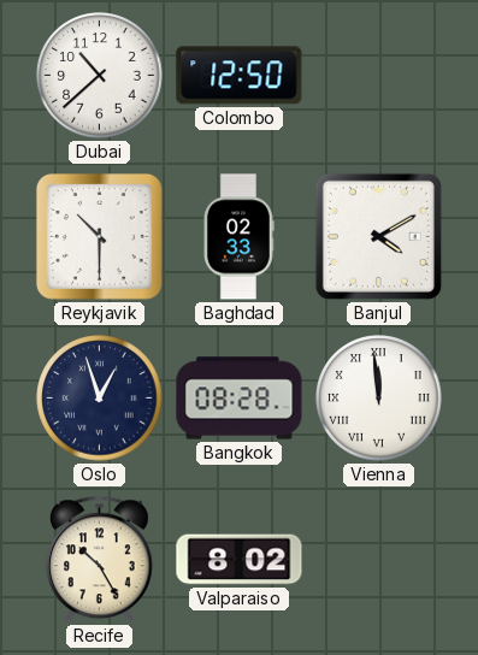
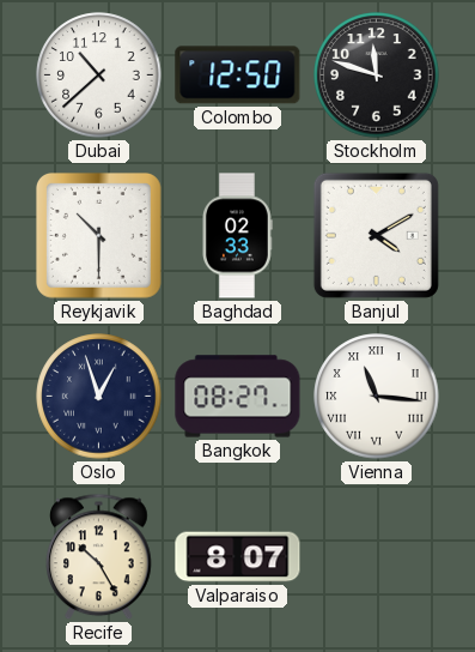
Stockholm: none -> 11:48 (377, 76)
Bangkok: 08:28 -> 08:27 (238, 397)
Vienna: 11:59 -> 11:16 (377, 397)
Valparaiso: 8:02 -> 8:07 (238, 557)
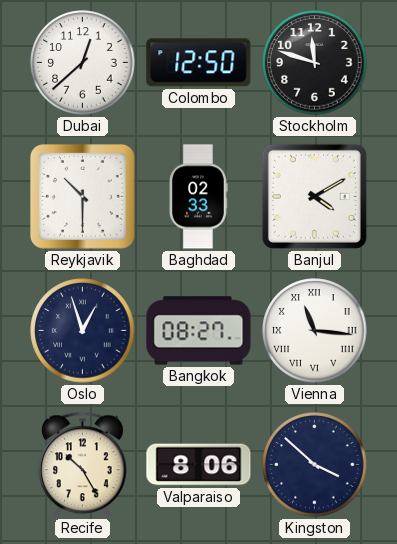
Dubai: 10:38 -> 12:38 (83, 63)
Valparaiso: 8:07 -> 8:06 (199, 465)
Kingston: none -> 3:52 (315, 465)
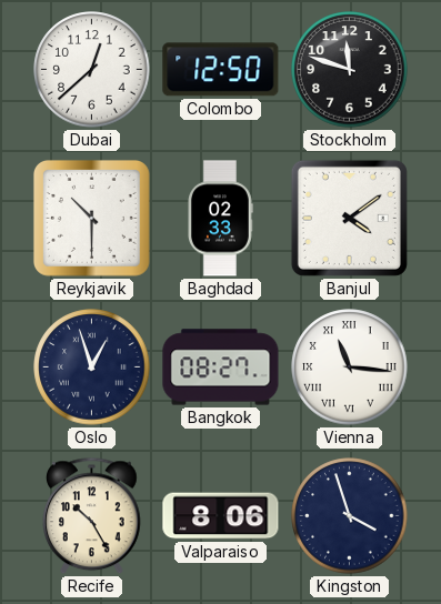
Banjul: 4:10 -> 4:09 (349, 218)
Kingston: 3:52 -> 3:57 (350, 516)
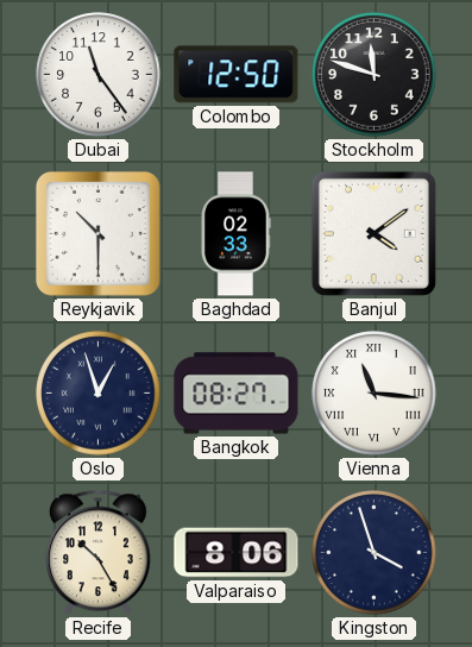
Dubai: 12:38 -> 11:24 (99, 75)
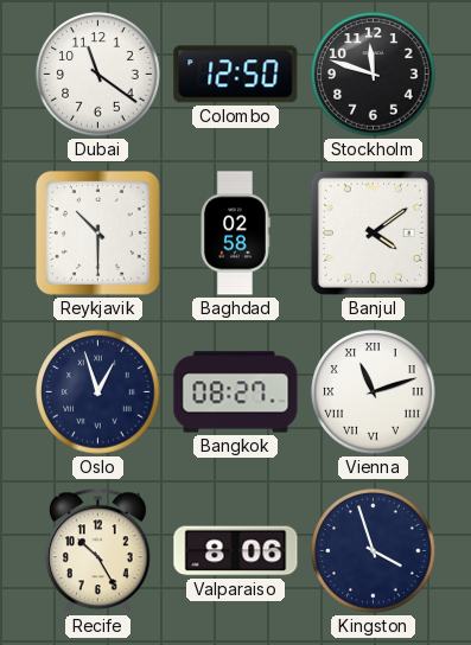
Dubai: 11:24 -> 11:21 (98, 75)
Baghdad: 02:33 -> 02:58 (236, 234)
Vienna: 11:16 -> 11:12 (374, 392)
